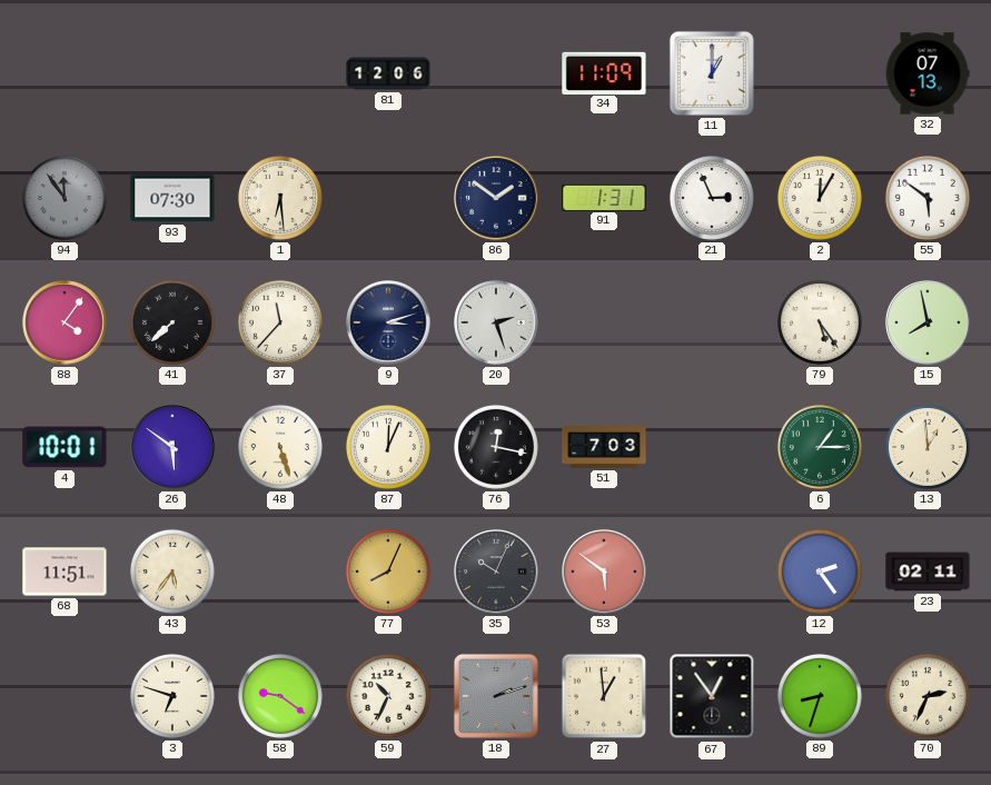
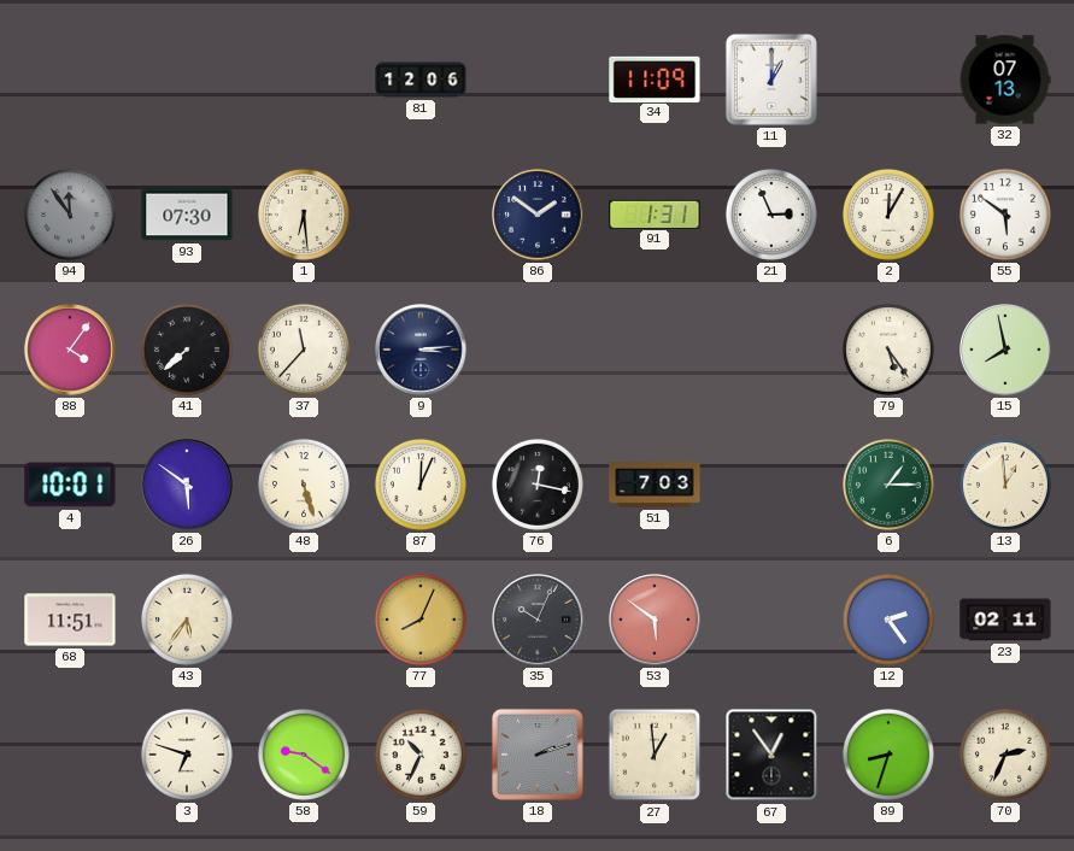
9: 3:12 -> 3:14 (421, 350)
20: 2:27 -> none (496, 322)
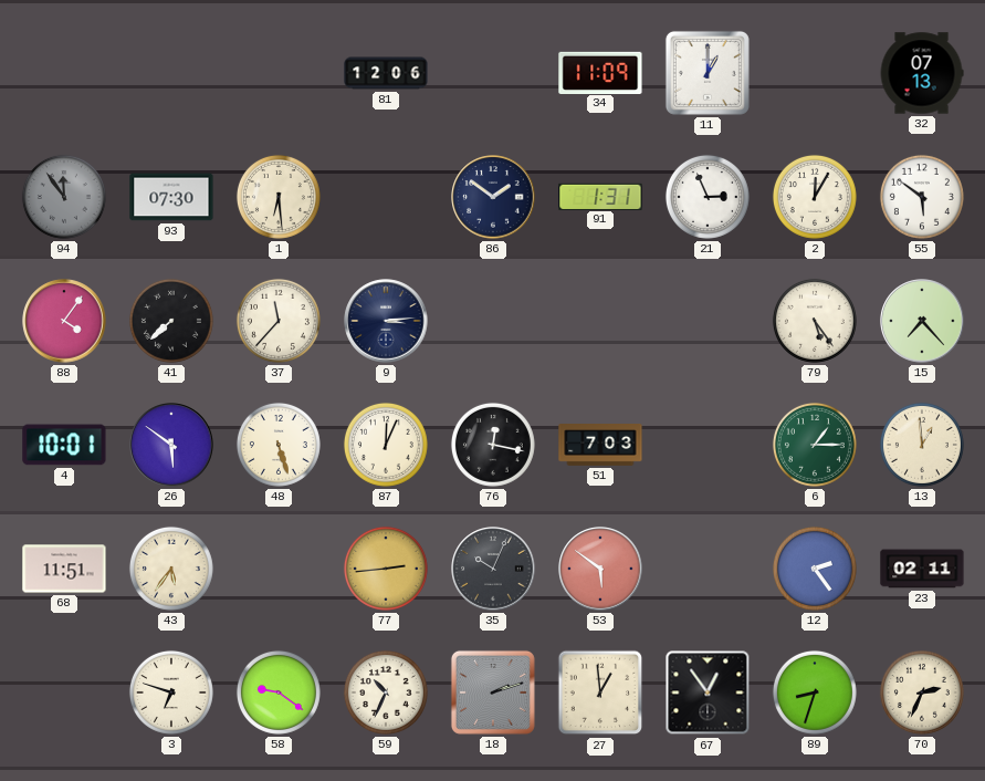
15: 7:58 -> 7:23 (922, 321)
77: 8:04 -> 2:44 (386, 569)
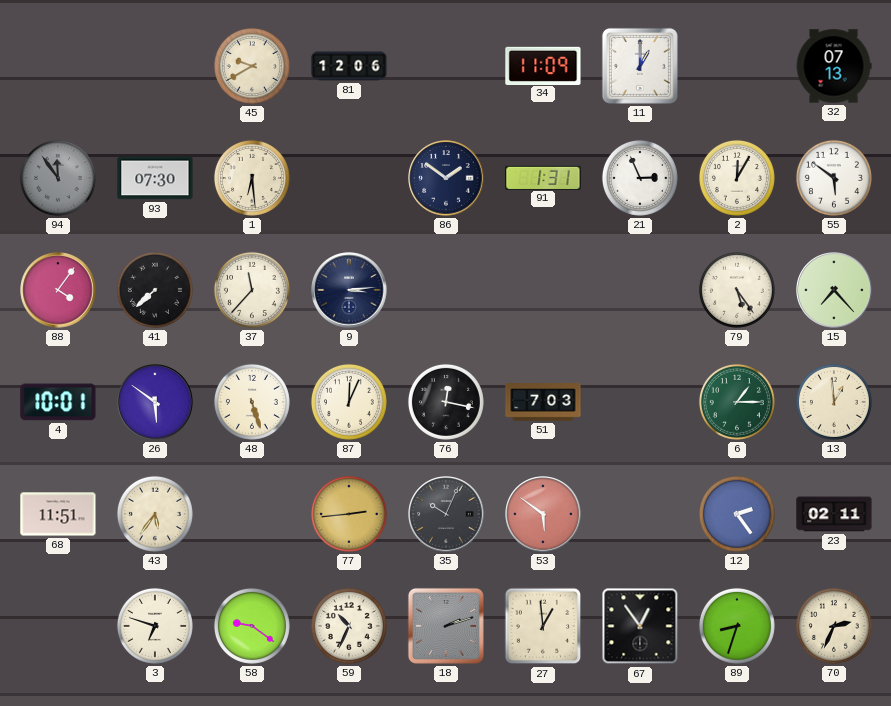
45: none -> 9:40 (252, 66)
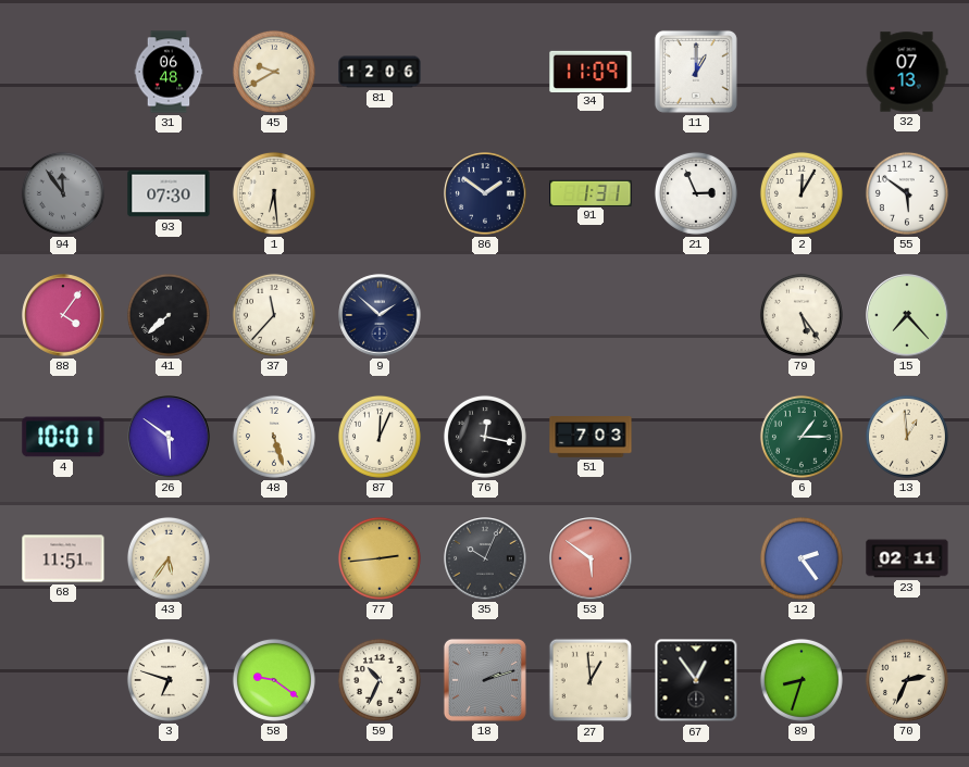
31: none -> 06:48 (169, 72)
9: 3:14 -> 1:52 (380, 315)
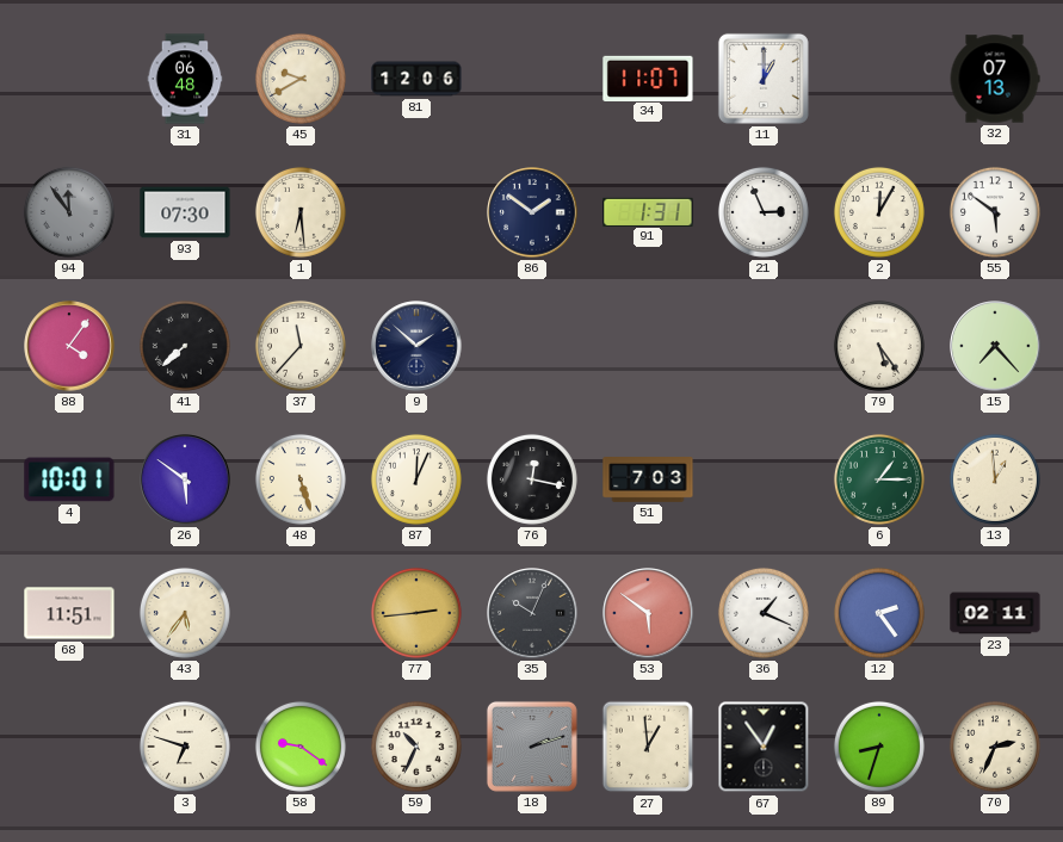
34: 11:09 -> 11:07 (648, 78)
36: none -> 1:19 (764, 613)
